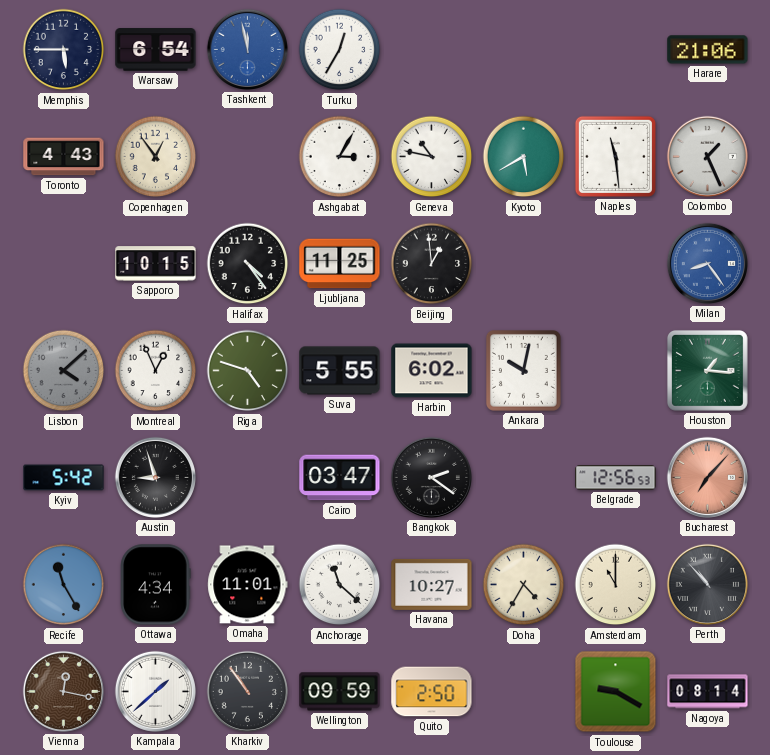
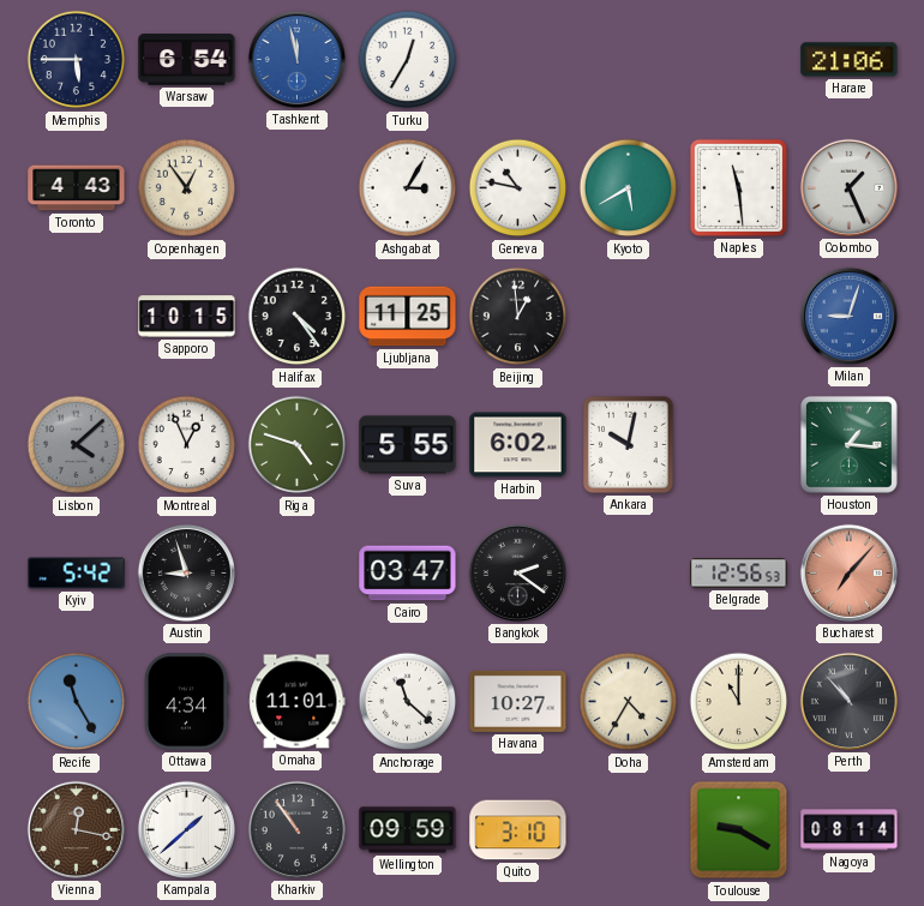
Milan: 8:24 -> 9:03 (848, 316)
Quito: 2:50 -> 3:10 (518, 830)
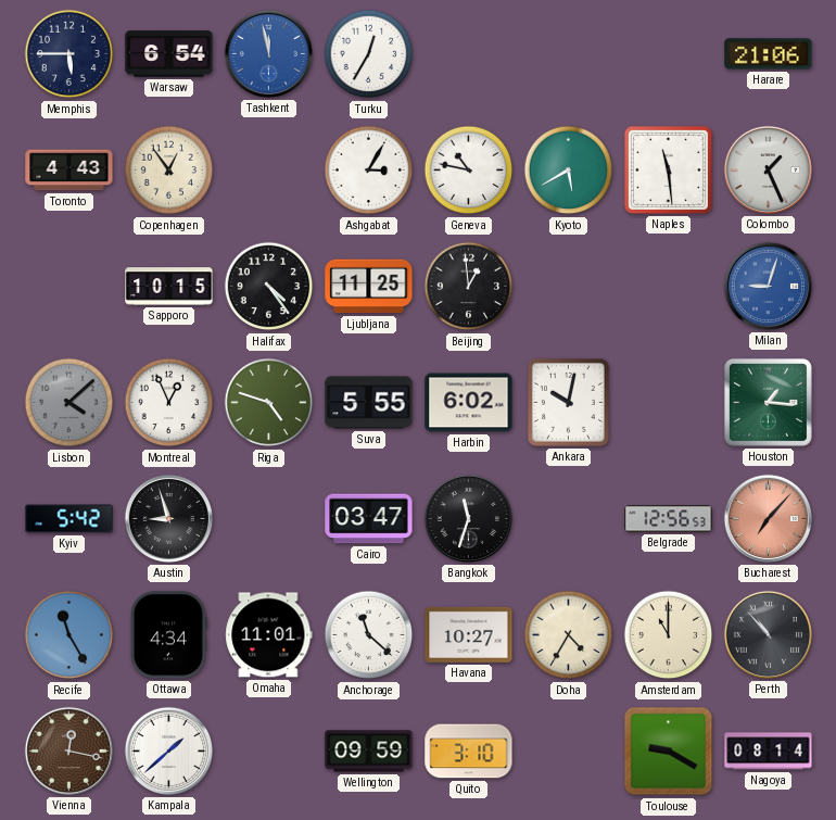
Bangkok: 2:21 -> 11:33 (468, 518)
Kharkiv: 10:54 -> none (296, 829)
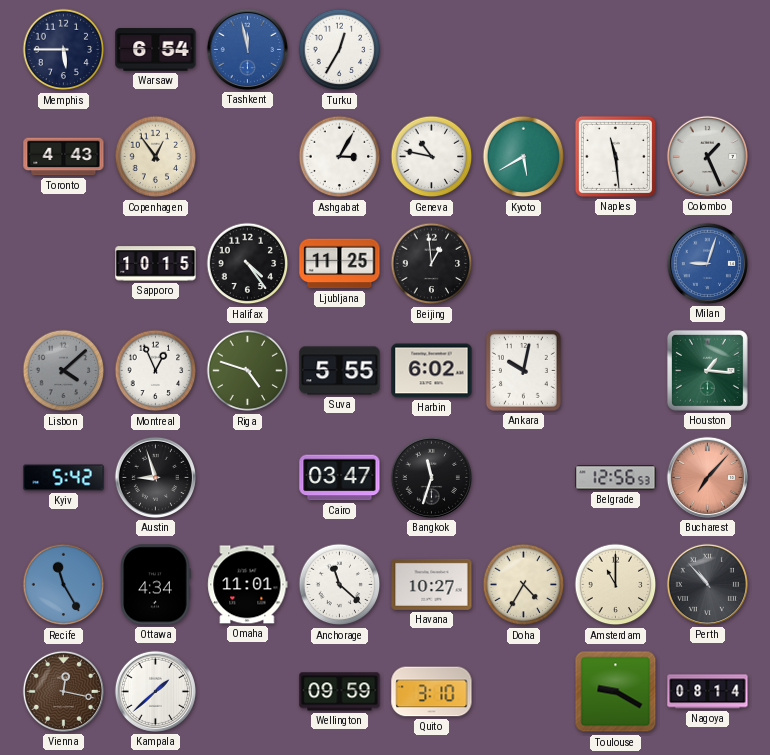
Harare: 21:06 -> none (769, 54)
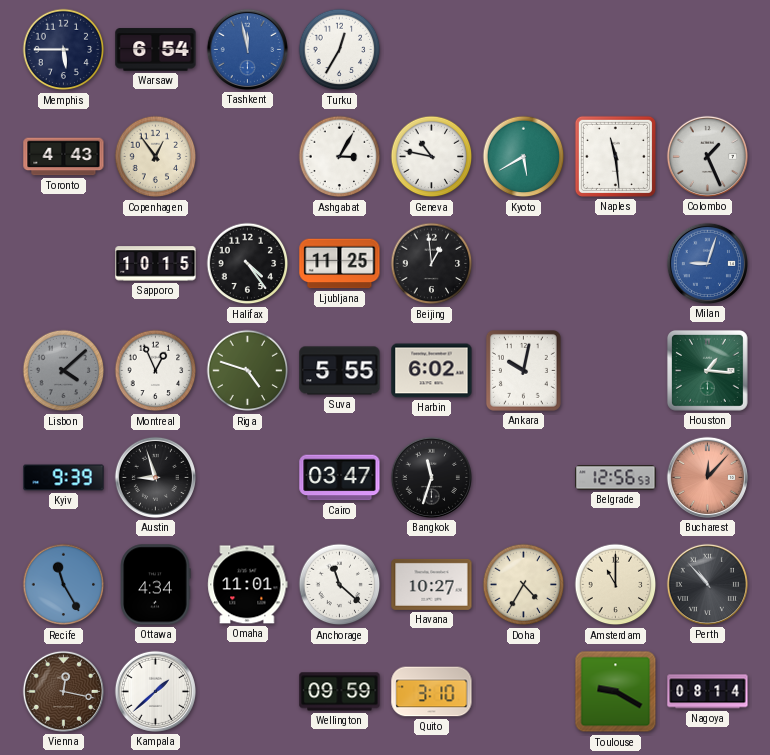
Kyiv: 5:42 -> 9:39 (64, 478)
Bucharest: 7:07 -> 12:07 (707, 477)
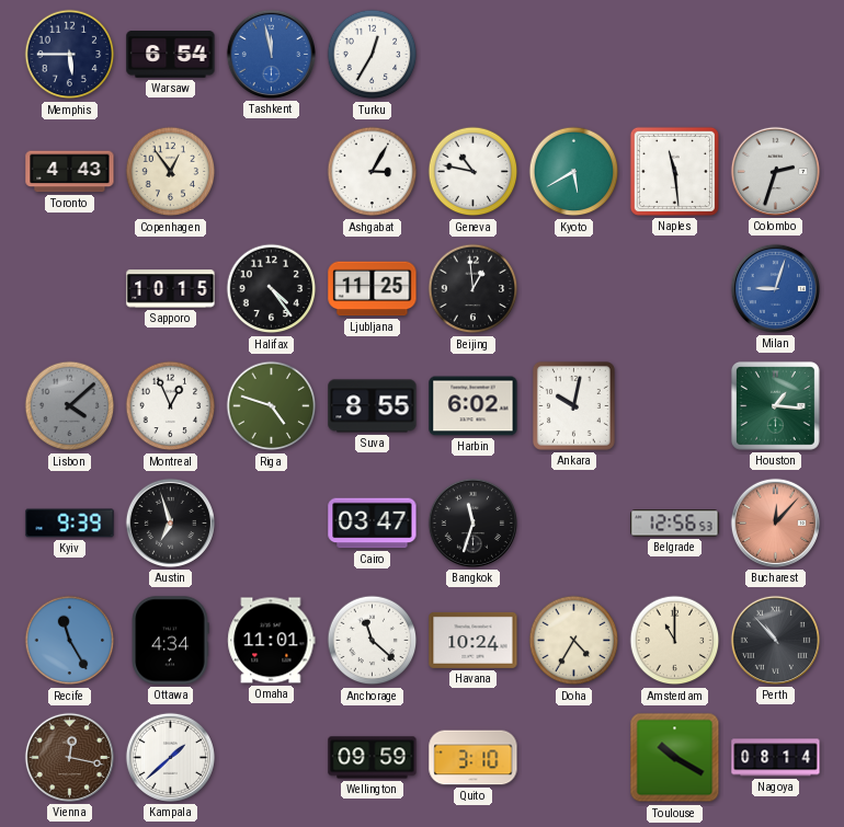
Colombo: 1:26 -> 2:33 (775, 171)
Suva: 5:55 -> 8:55 (373, 406)
Austin: 8:57 -> 6:57 (170, 522)
Havana: 10:27 -> 10:24 (474, 640)
Toulouse: 9:20 -> 10:20 (675, 758)
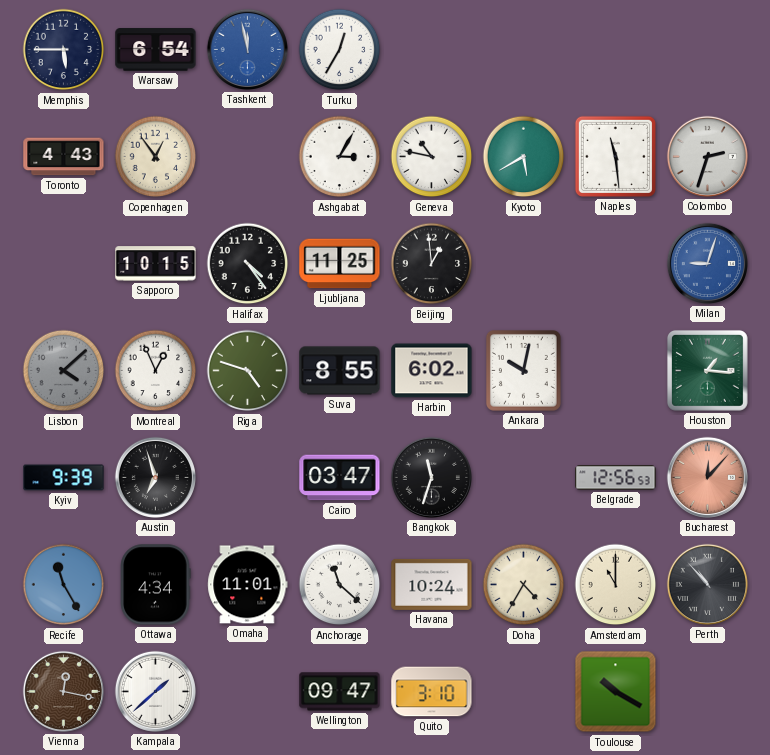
Wellington: 09:59 -> 09:47 (340, 692)
Nagoya: 08:14 -> none (776, 758)
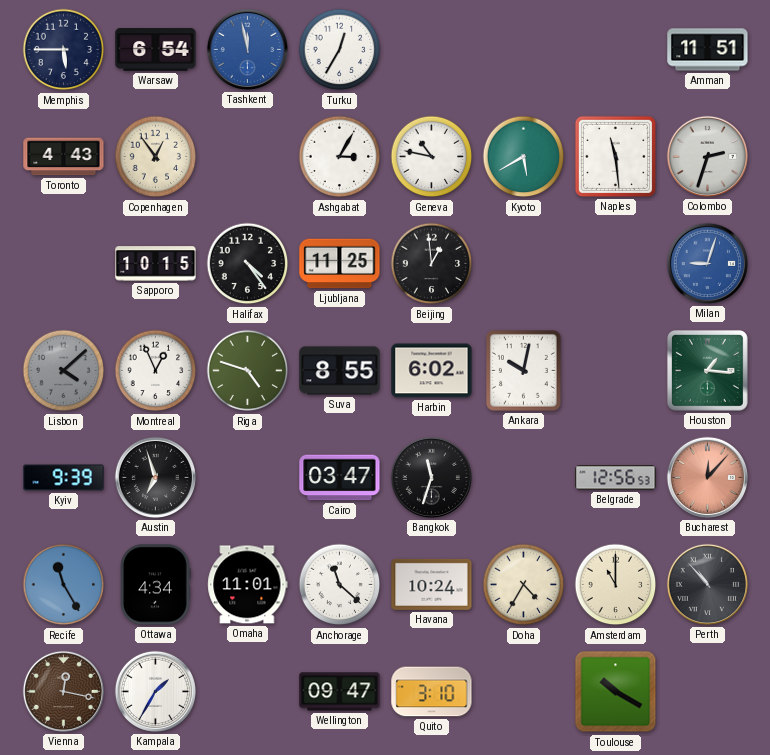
Amman: none -> 11:51 (708, 50)
Kampala: 1:38 -> 1:35 (155, 691)
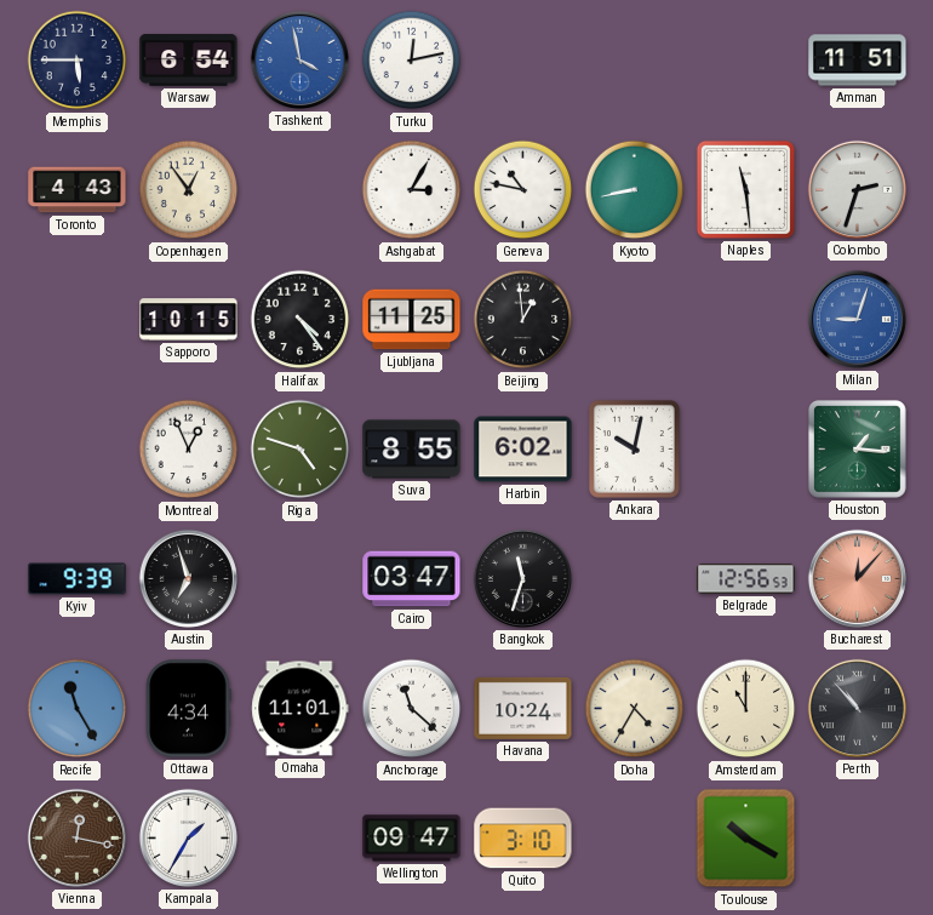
Tashkent: 11:58 -> 3:58 (299, 59)
Turku: 12:35 -> 12:13 (412, 61)
Kyoto: 5:40 -> 8:43 (635, 190)
Lisbon: 4:08 -> none (64, 371)
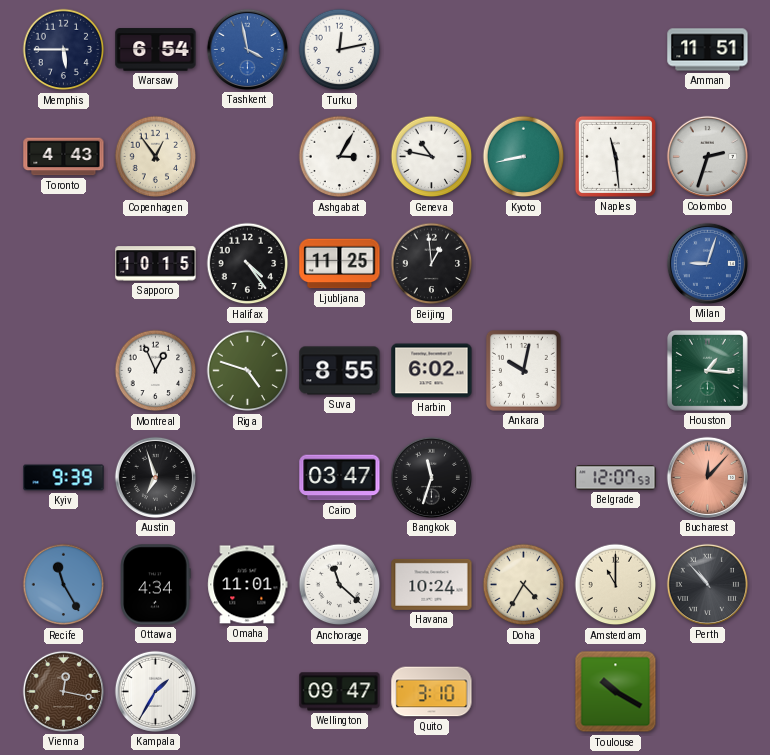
Belgrade: 12:56 -> 12:07 (616, 478)
